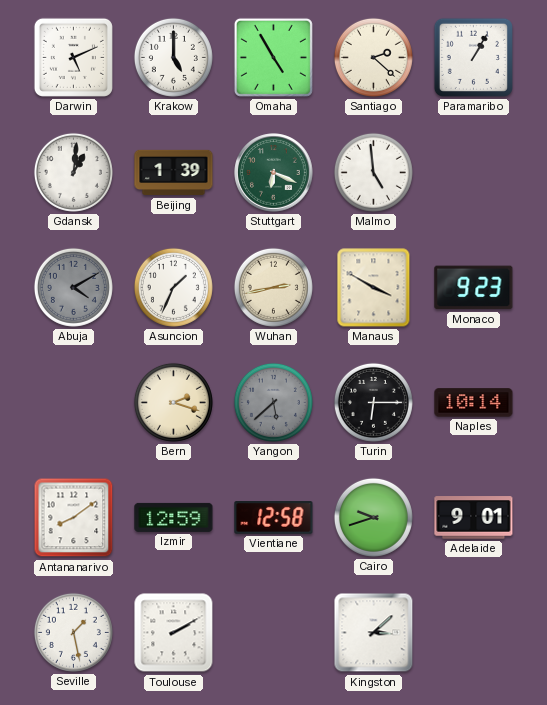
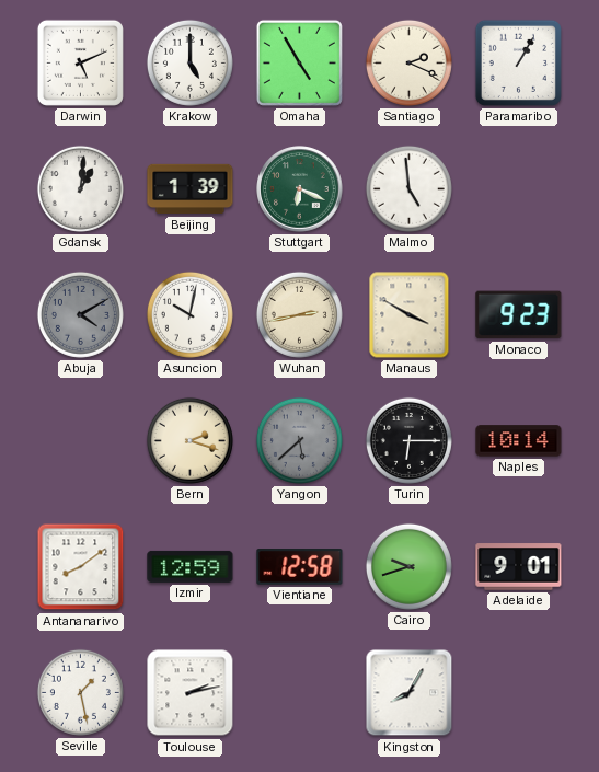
Santiago: 2:22 -> 2:19 (408, 62)
Asuncion: 1:34 -> 10:02 (189, 314)
Toulouse: 2:10 -> 2:13 (191, 693)
Kingston: 3:08 -> 8:05 (410, 693)
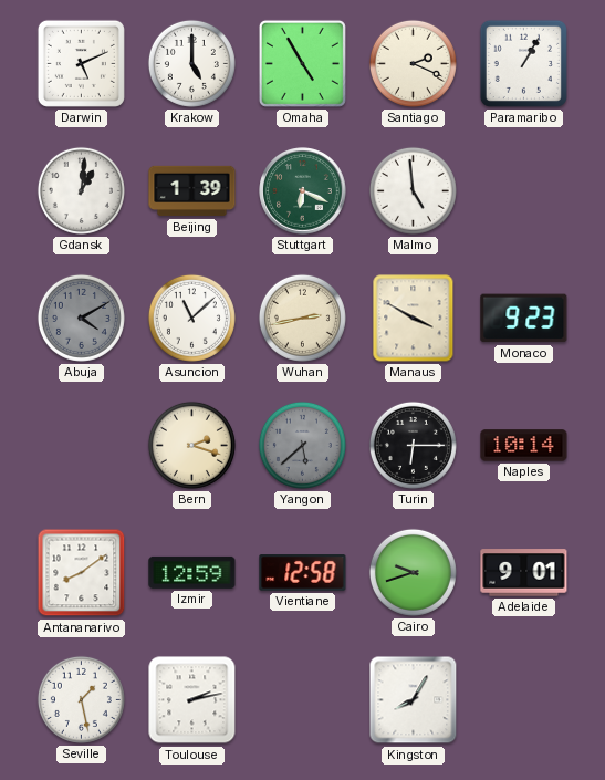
Asuncion: 10:02 -> 11:08 (191, 318)
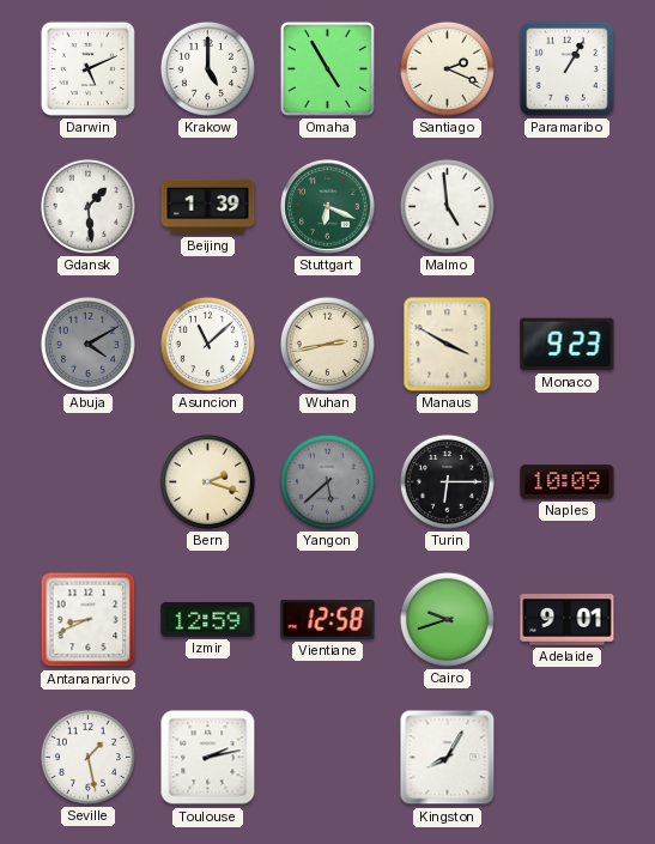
Gdansk: 1:01 -> 1:29 (87, 206)
Naples: 10:14 -> 10:09 (568, 482)
Antananarivo: 8:09 -> 8:41 (89, 620)
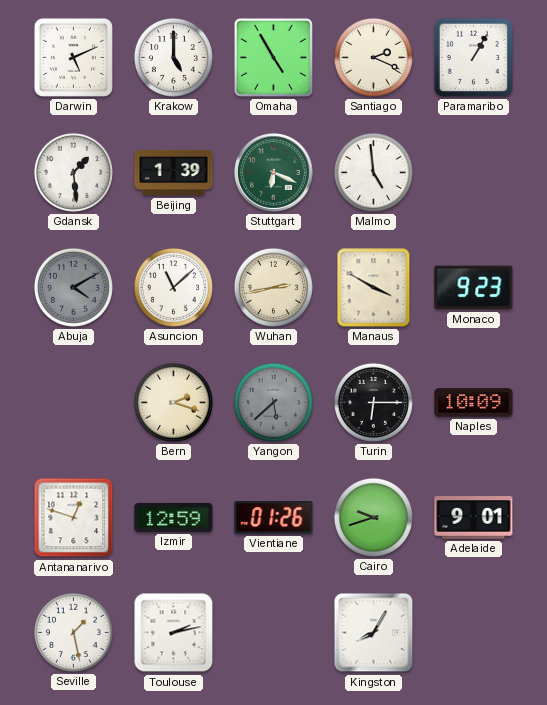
Antananarivo: 8:41 -> 12:48 (74, 518)
Vientiane: 12:58 -> 01:26 (274, 518)
